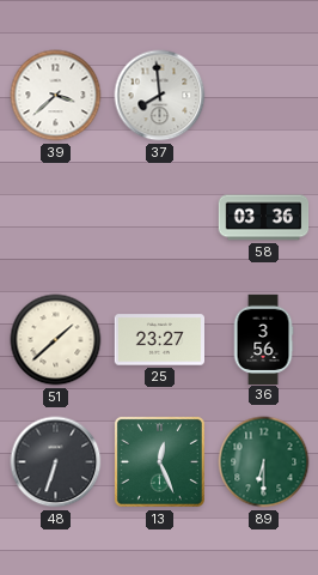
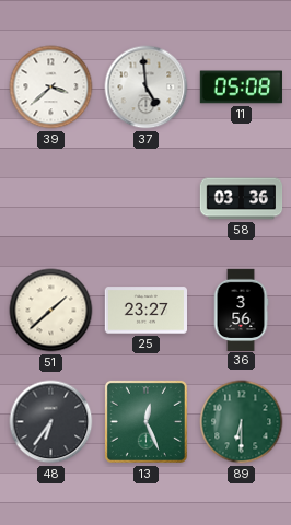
37: 7:59 -> 4:59 (147, 87)
11: none -> 05:08 (241, 87)
48: 6:33 -> 6:36 (51, 422)
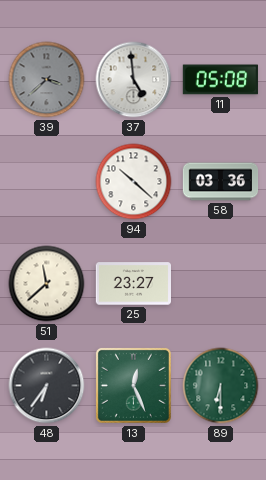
39 dial: white -> grey (47, 80)
94: none -> 10:22 (134, 182)
51: 1:38 -> 11:38 (47, 284)
36: 3:56 -> none (241, 310)
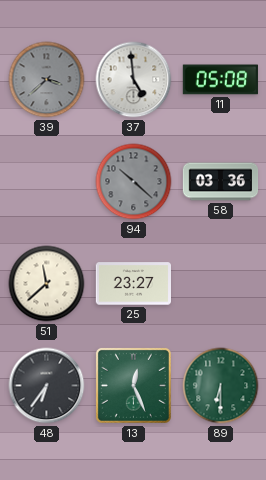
94 dial: white -> grey (134, 182)
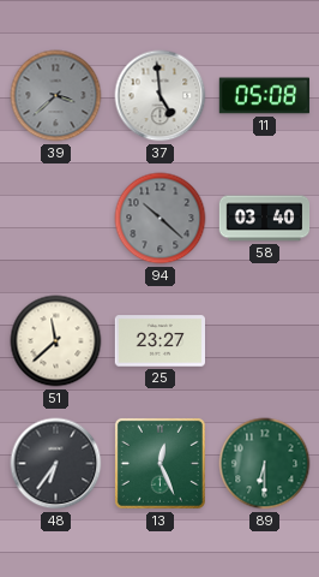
58: 03:36 -> 03:40 (265, 219)
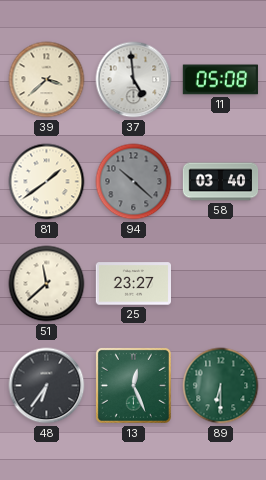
39 dial: grey -> cream (47, 80)
81: none -> 1:39 (47, 182)
